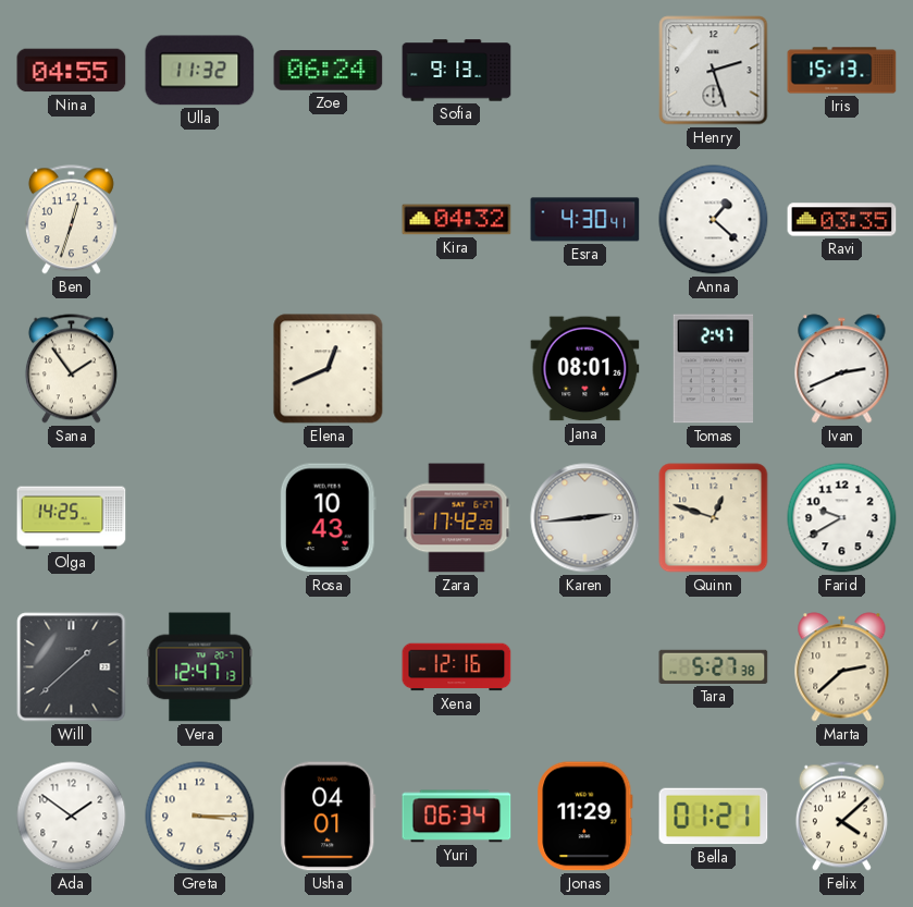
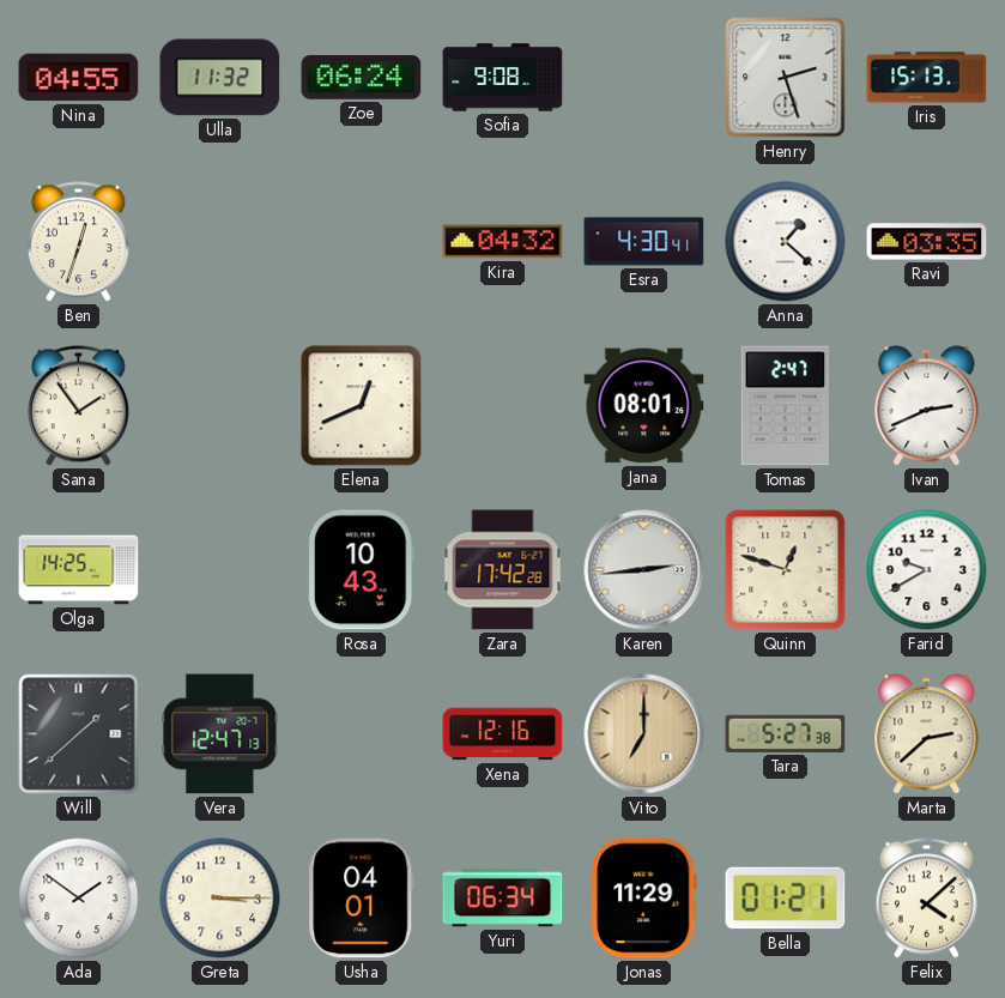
Sofia: 9:13 -> 9:08 (503, 78)
Vito: none -> 7:00 (644, 734)
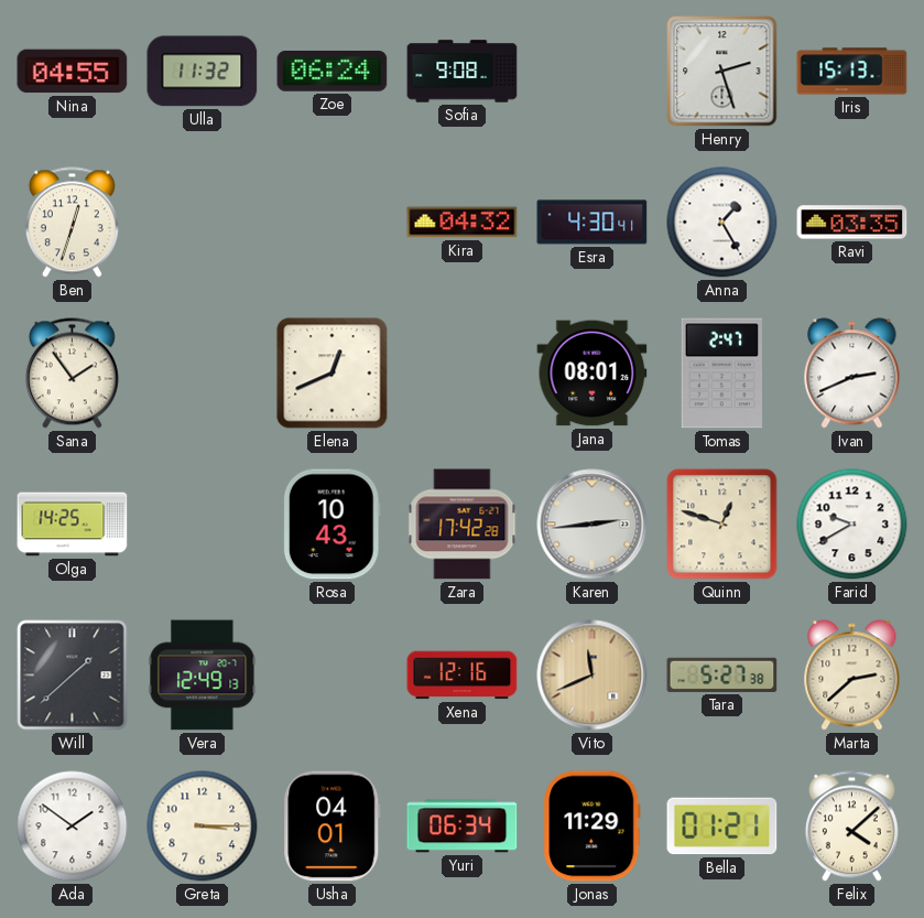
Anna: 1:22 -> 1:25 (722, 223)
Vera: 12:47 -> 12:49 (203, 676)
Vito: 7:00 -> 11:41 (593, 676)
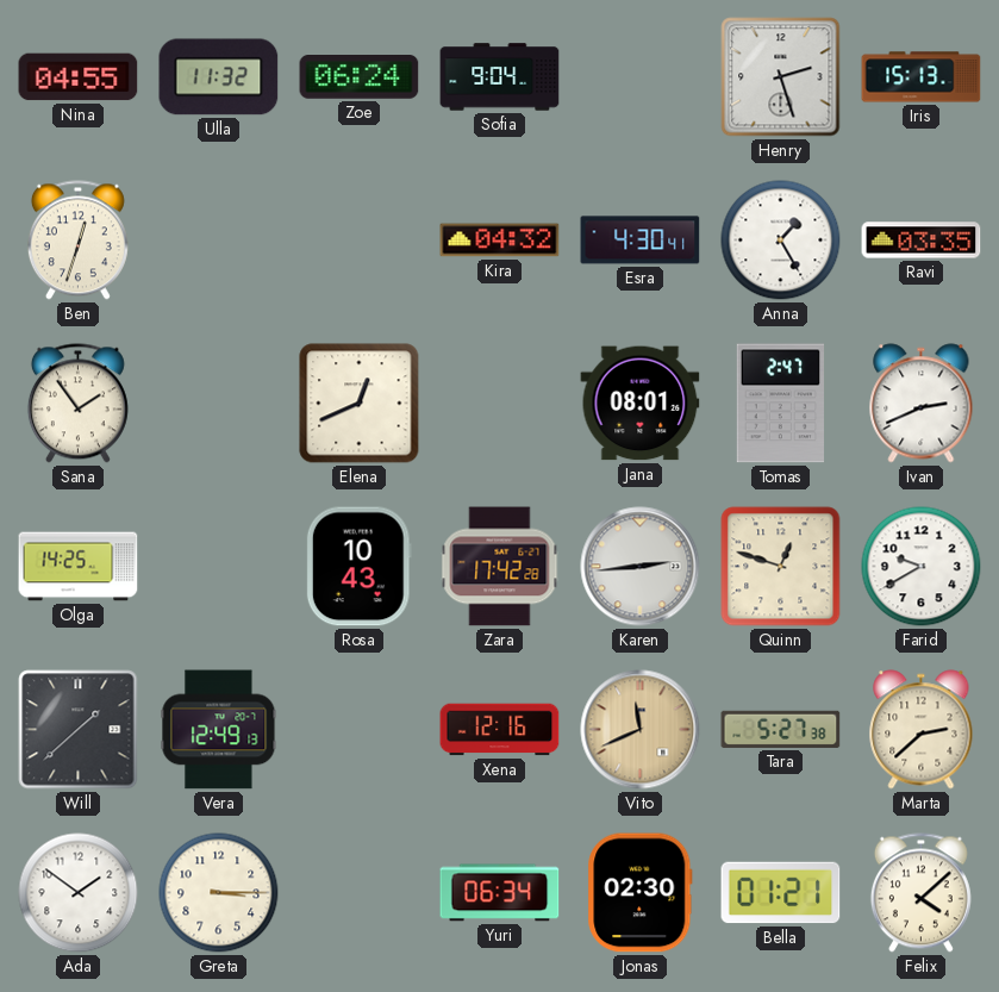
Sofia: 9:08 -> 9:04 (500, 77)
Usha: 04:01 -> none (333, 827)
Jonas: 11:29 -> 02:30 (641, 893)
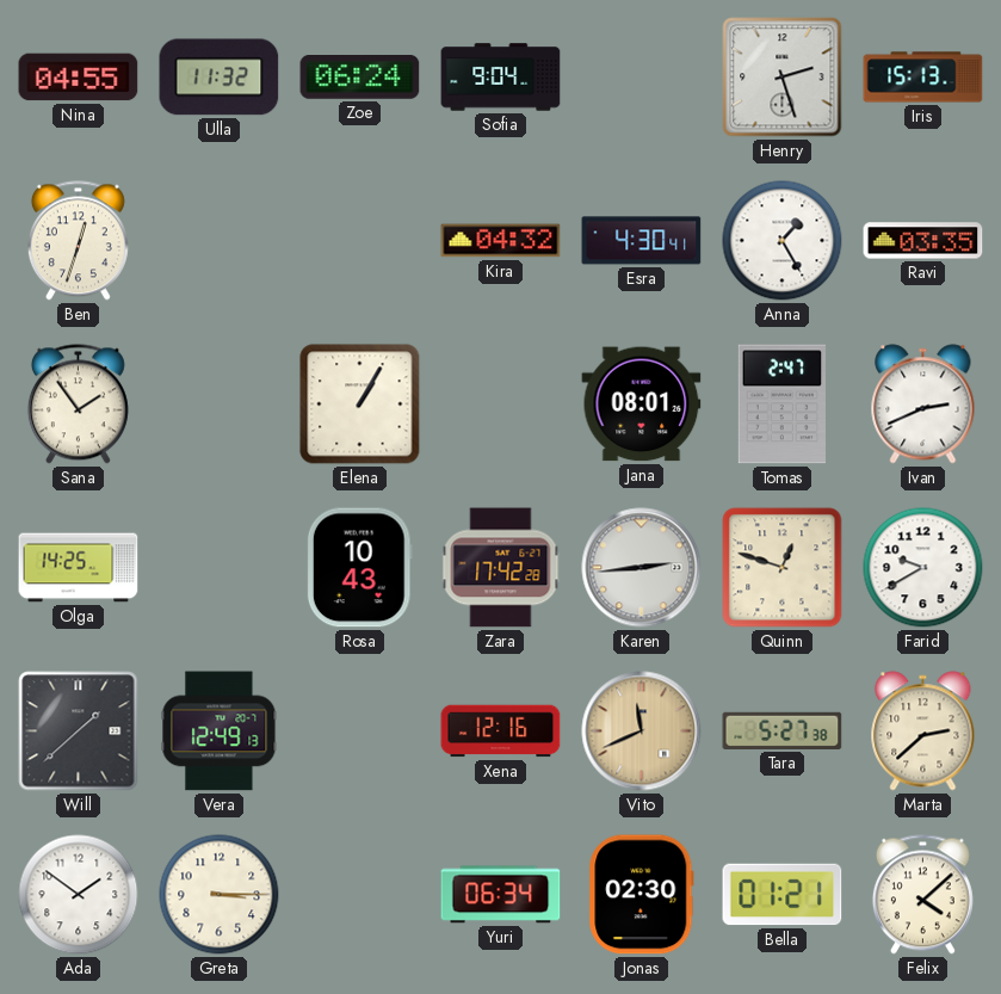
Elena: 12:41 -> 1:05 (360, 405)
